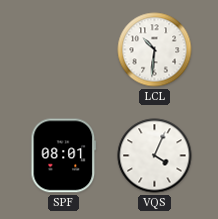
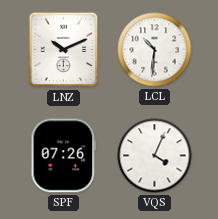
LNZ: none -> 10:11 (64, 50)
SPF: 08:01 -> 07:26 (64, 156)
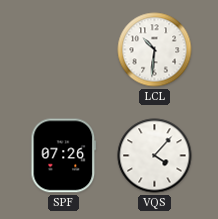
LNZ: 10:11 -> none (64, 50)
VQS: 4:04 -> 4:07 (155, 156)
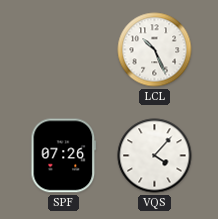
LCL: 10:31 -> 10:26 (155, 50)
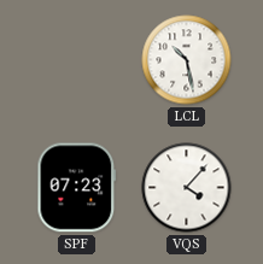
LCL: 10:26 -> 10:28 (187, 60)
SPF: 07:26 -> 07:23 (77, 188)
